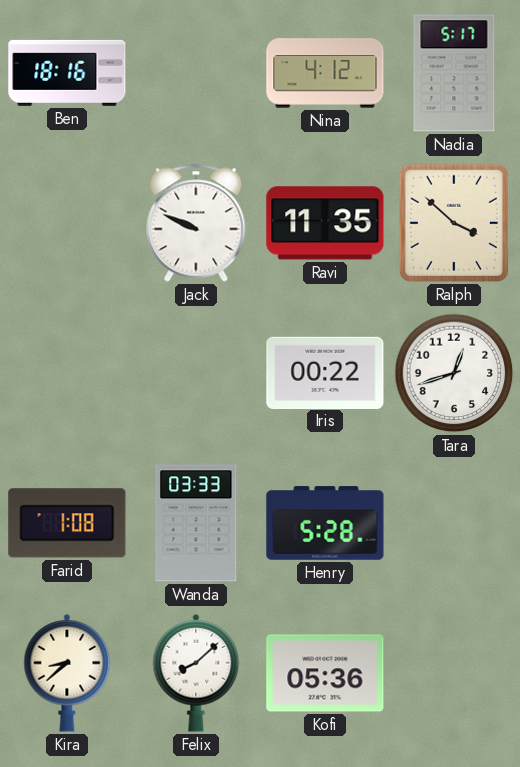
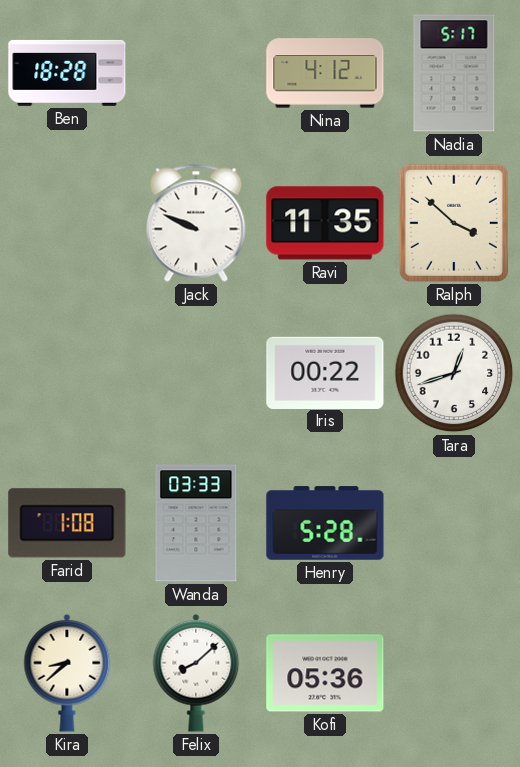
Ben: 18:16 -> 18:28 (67, 73)
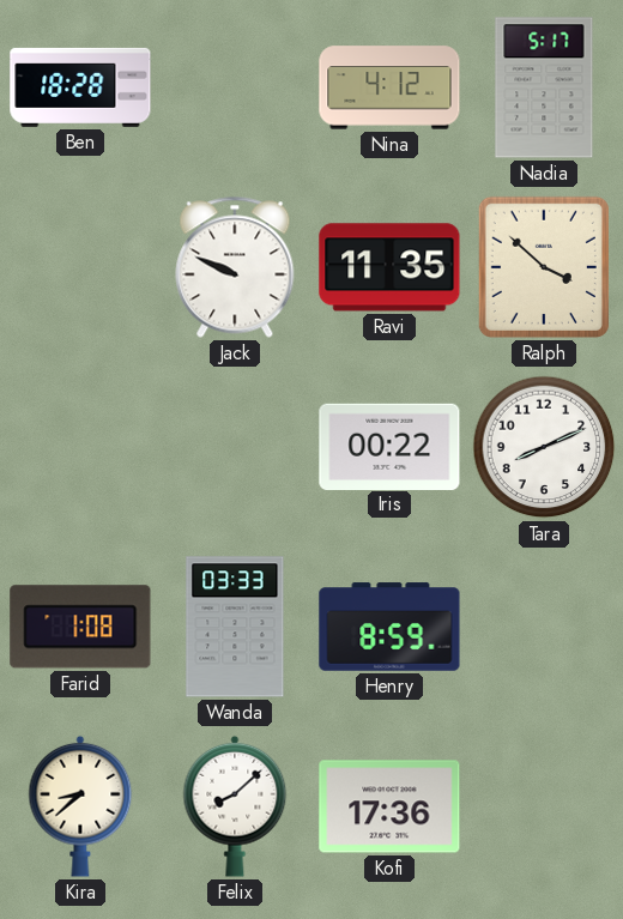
Tara: 12:42 -> 8:11 (544, 447)
Henry: 5:28 -> 8:59 (389, 627)
Kofi: 05:36 -> 17:36 (389, 806)
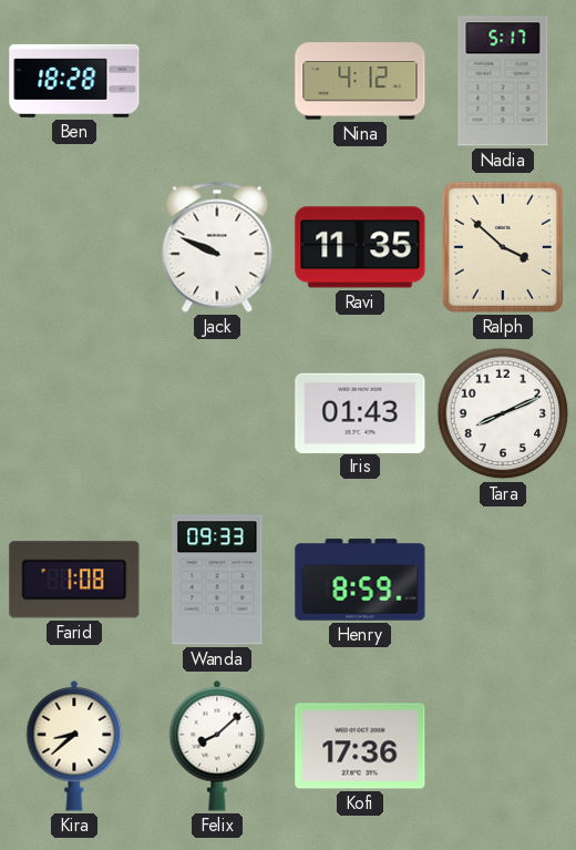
Iris: 00:22 -> 01:43 (360, 412)
Wanda: 03:33 -> 09:33 (217, 580)
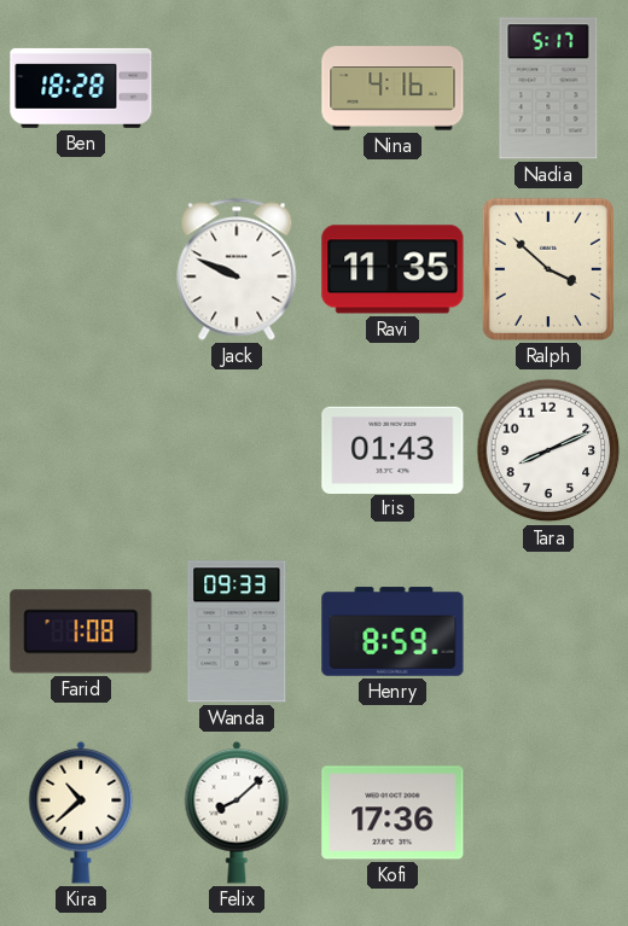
Nina: 4:12 -> 4:16 (392, 88)
Kira: 8:38 -> 10:38 (81, 813)
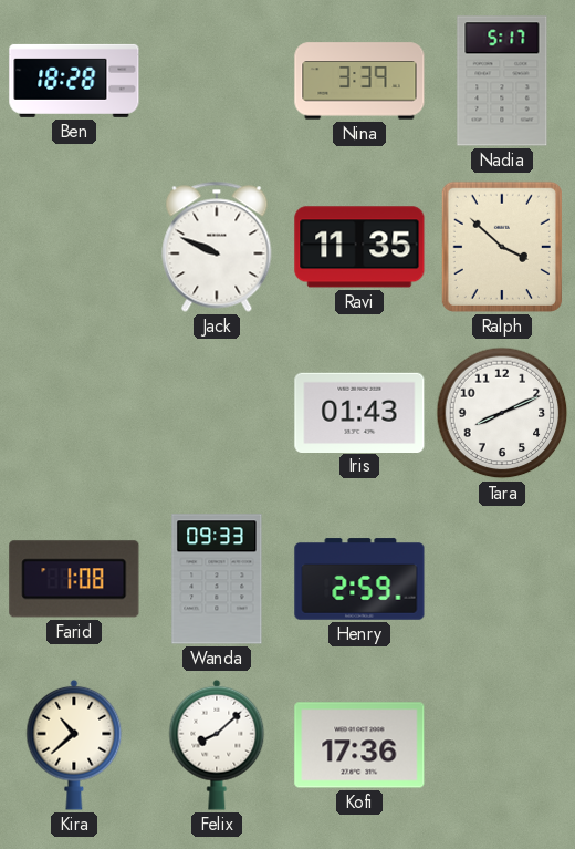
Nina: 4:16 -> 3:39 (359, 81)
Henry: 8:59 -> 2:59 (359, 579)
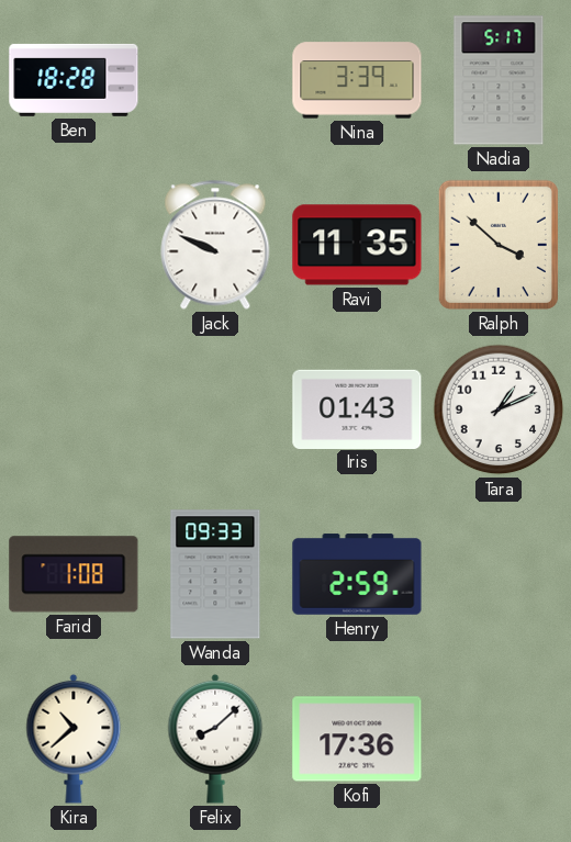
Tara: 8:11 -> 1:11 (499, 409)
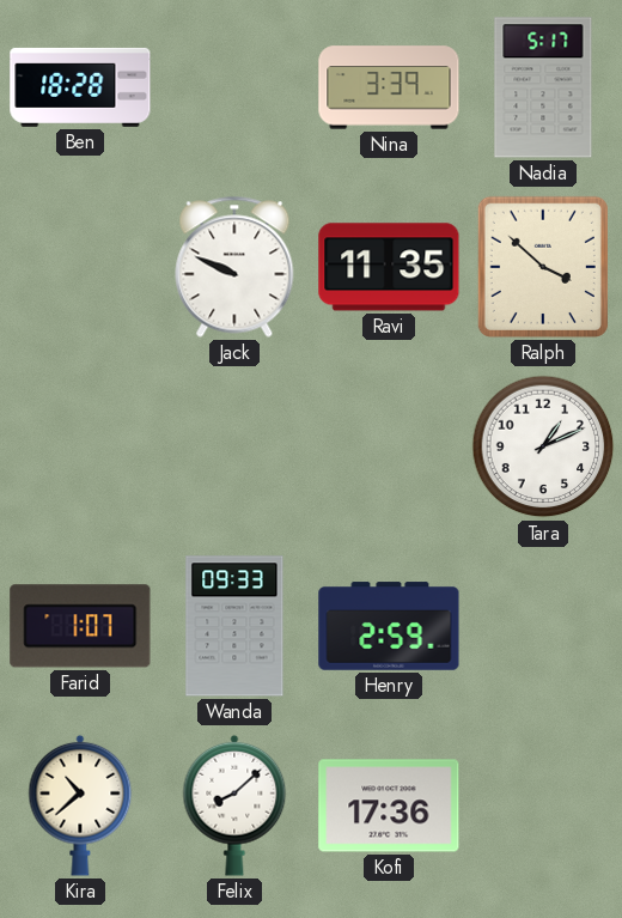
Iris: 01:43 -> none (357, 408)
Farid: 1:08 -> 1:07 (80, 626)
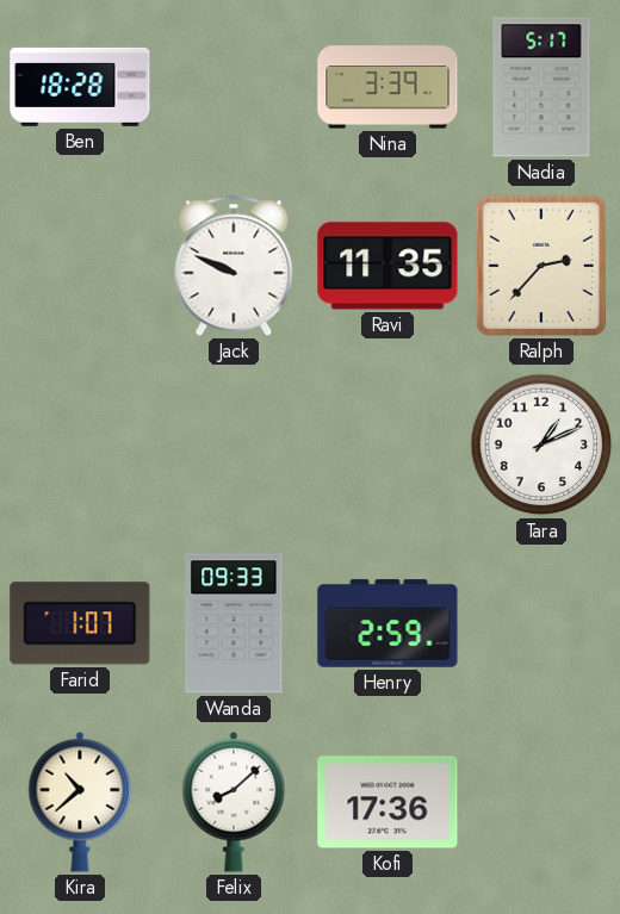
Ralph: 3:52 -> 2:37 (541, 266)
